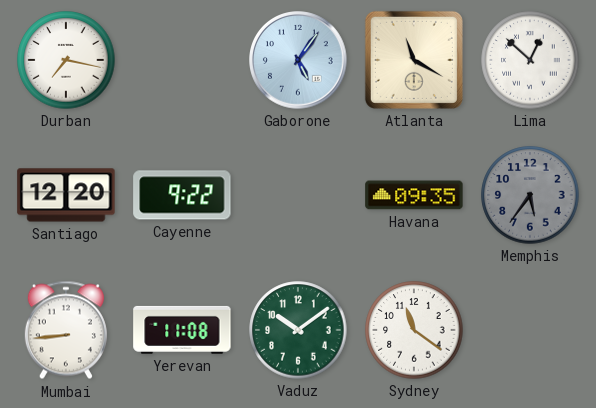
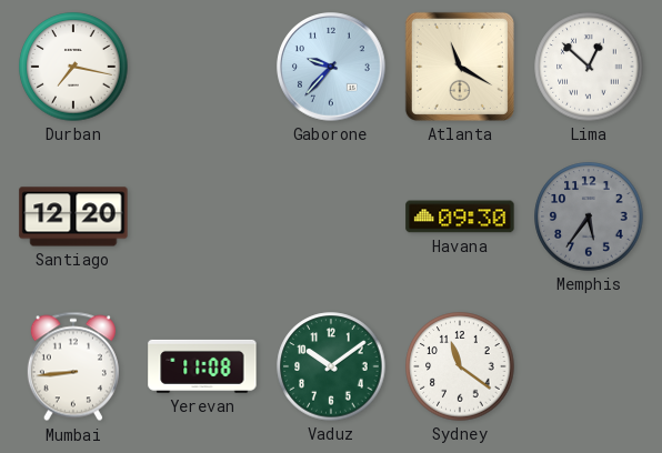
Gaborone: 5:06 -> 9:37 (331, 67)
Cayenne: 9:22 -> none (182, 195)
Havana: 09:35 -> 09:30 (460, 217)
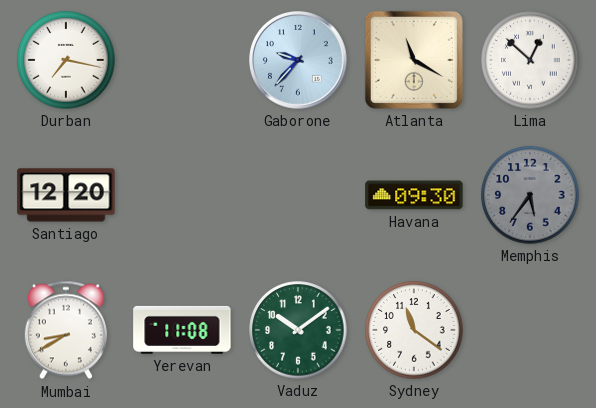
Mumbai: 8:44 -> 8:40 (66, 330)
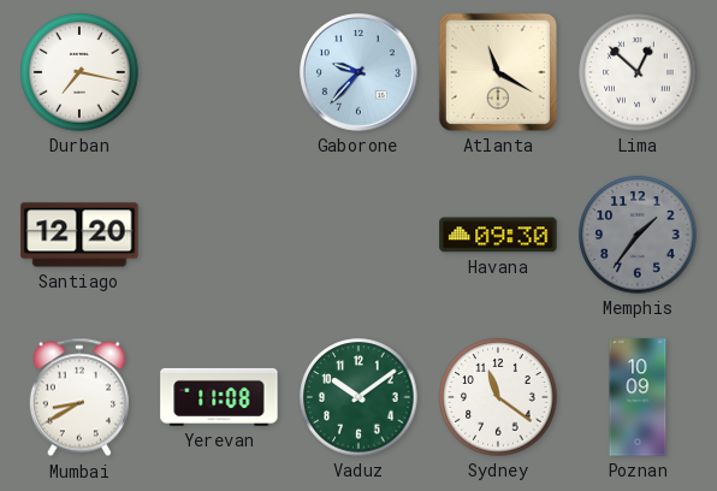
Memphis: 5:36 -> 1:36 (638, 235)
Poznan: none -> 10:09 (638, 397)
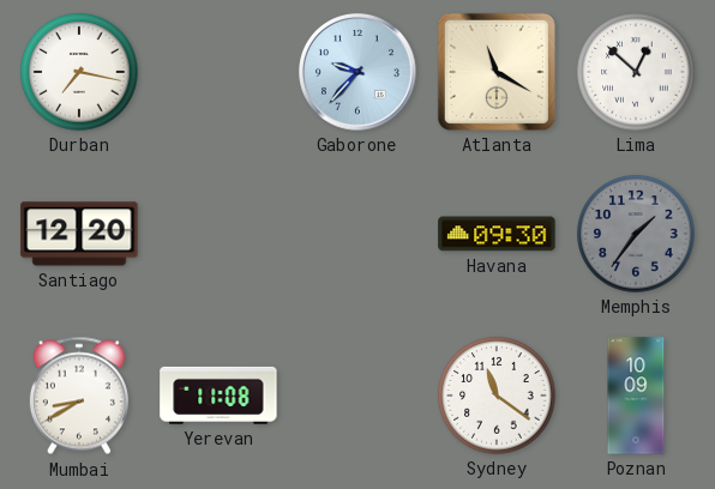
Vaduz: 10:09 -> none (358, 397)
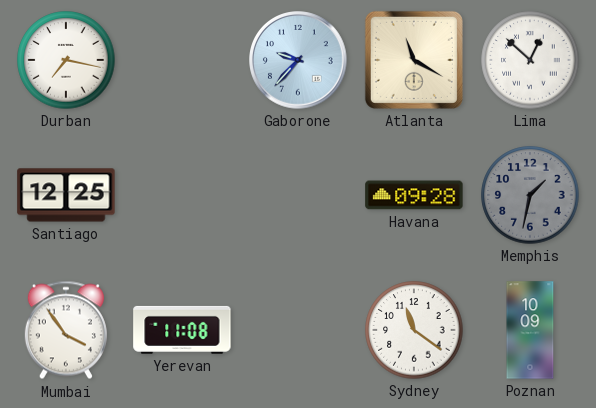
Santiago: 12:20 -> 12:25 (66, 195)
Havana: 09:30 -> 09:28 (414, 195)
Memphis: 1:36 -> 1:32 (530, 195)
Mumbai: 8:40 -> 3:54 (66, 330)
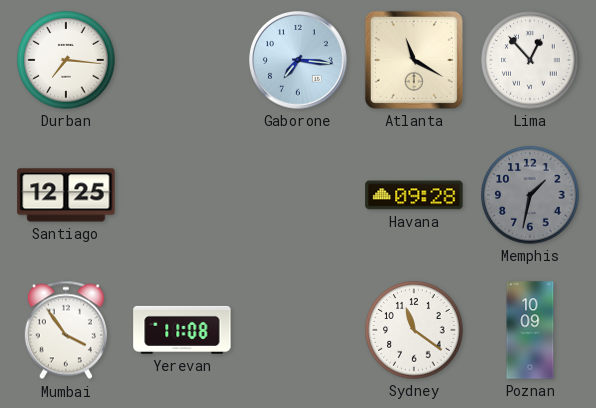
Durban: 7:17 -> 7:16 (66, 60)
Gaborone: 9:37 -> 7:16 (298, 60)
Lima: 12:52 -> 12:53 (530, 60)
